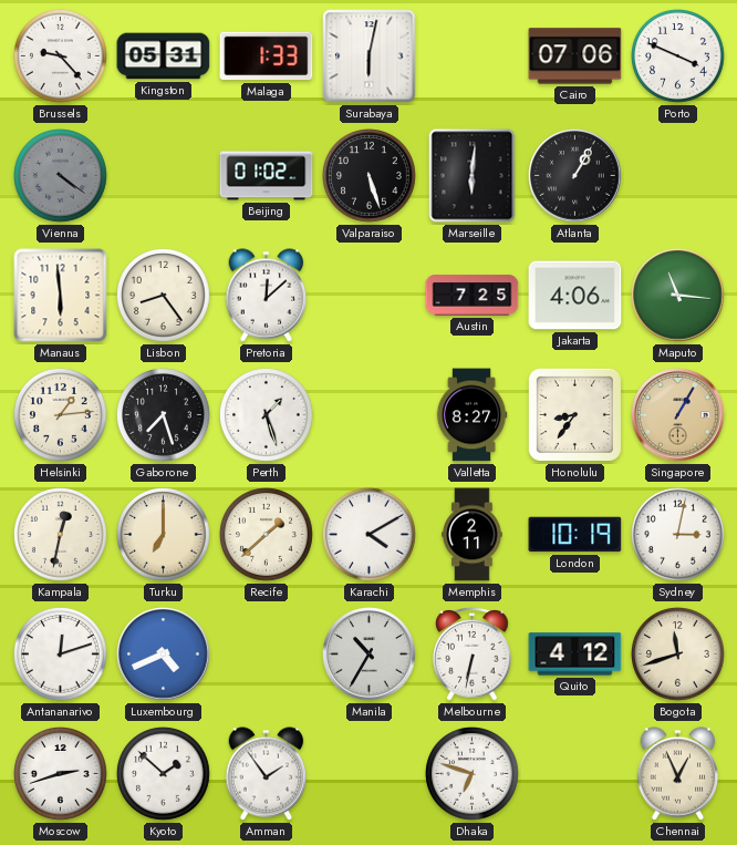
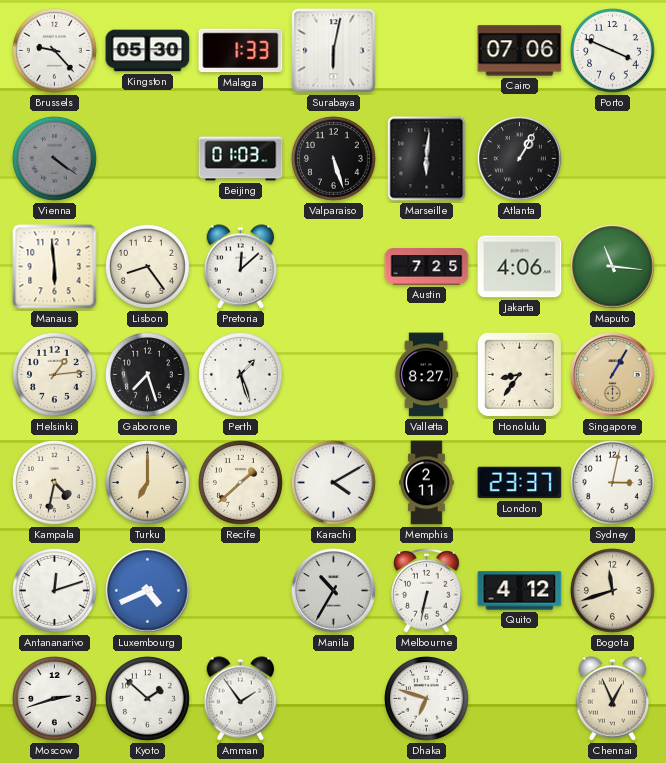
Kingston: 05:31 -> 05:30 (148, 51)
Beijing: 01:02 -> 01:03 (241, 159)
Kampala: 12:32 -> 4:32 (55, 483)
London: 10:19 -> 23:37 (520, 483)
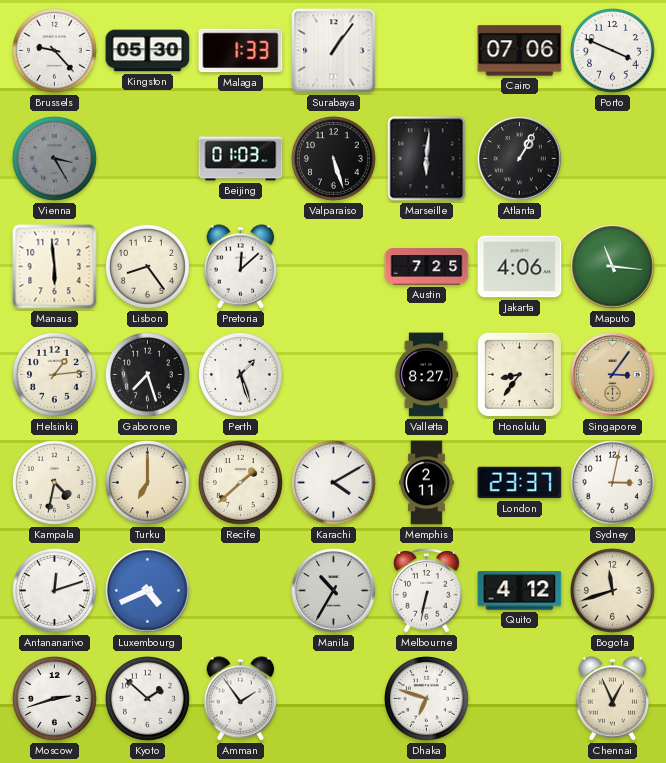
Surabaya: 6:02 -> 1:06 (334, 51)
Vienna: 4:21 -> 3:25 (55, 159)
Singapore: 1:05 -> 3:06 (613, 375)
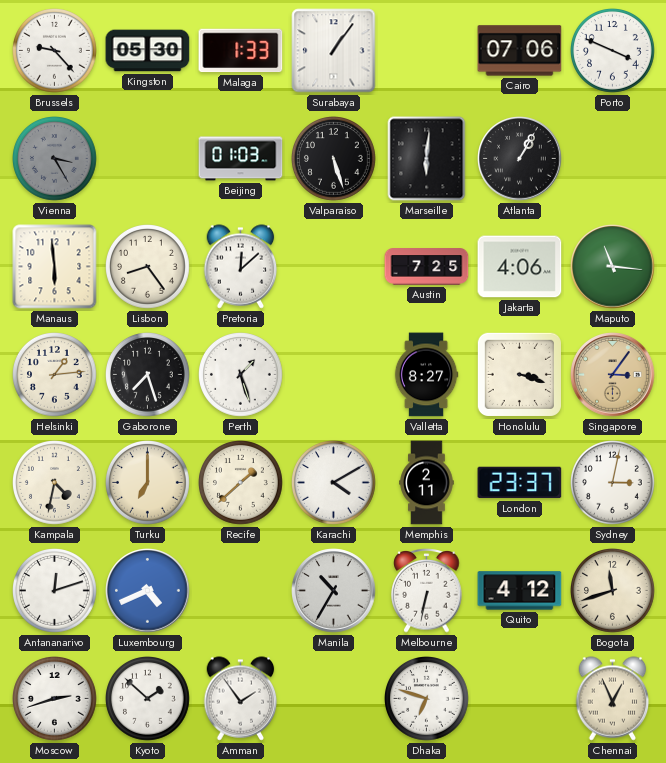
Honolulu: 8:36 -> 3:18 (519, 374)
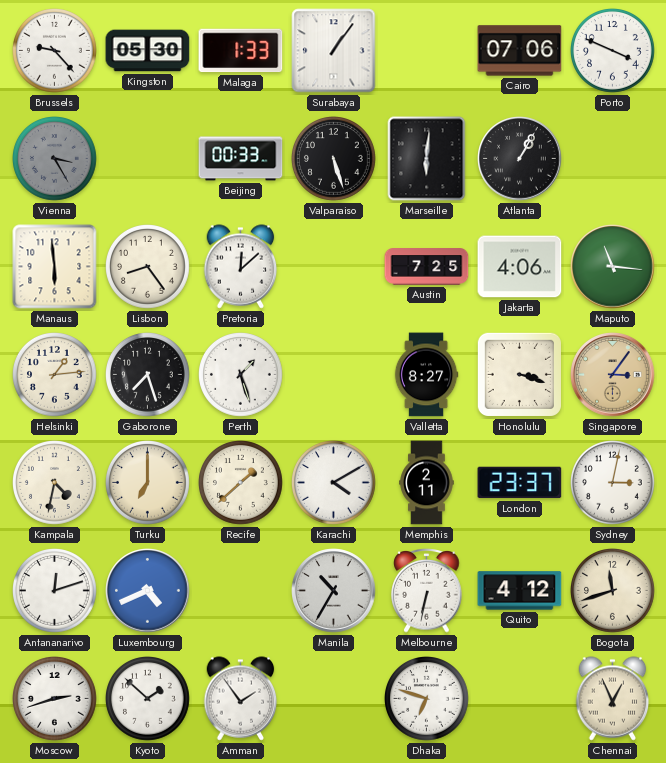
Beijing: 01:03 -> 00:33 (241, 159)
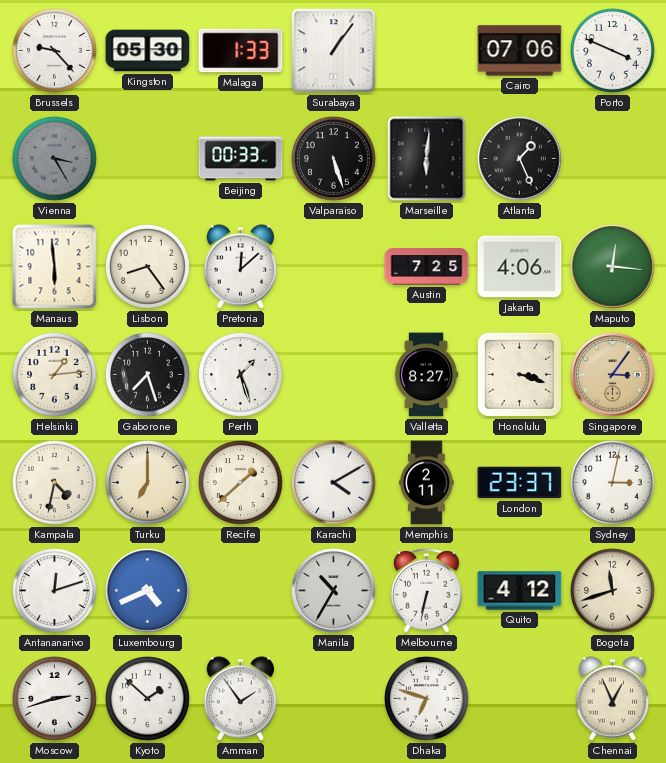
Atlanta: 1:05 -> 1:26 (520, 159)
Maputo: 11:16 -> 12:16 (613, 267)
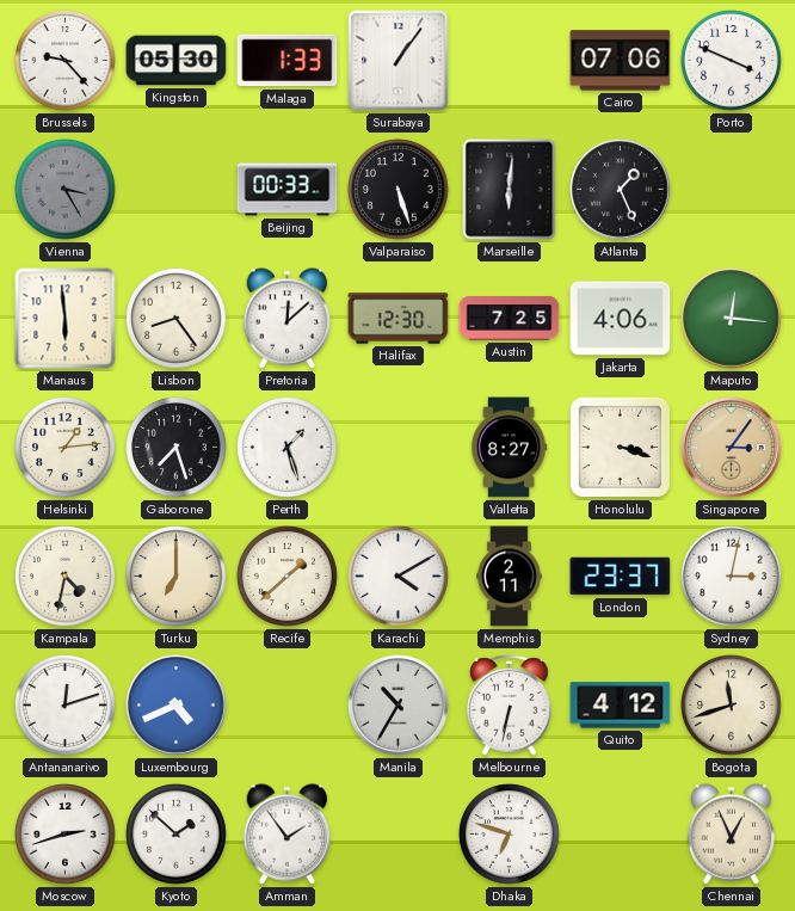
Halifax: none -> 12:30 (399, 319)
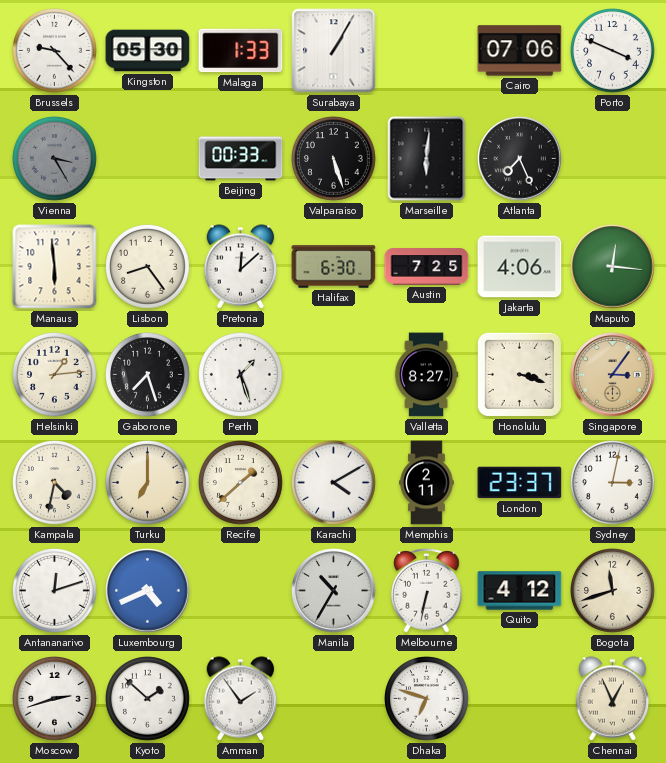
Surabaya: 1:06 -> 1:05 (334, 51)
Atlanta: 1:26 -> 7:26 (520, 159)
Halifax: 12:30 -> 6:30 (334, 267)
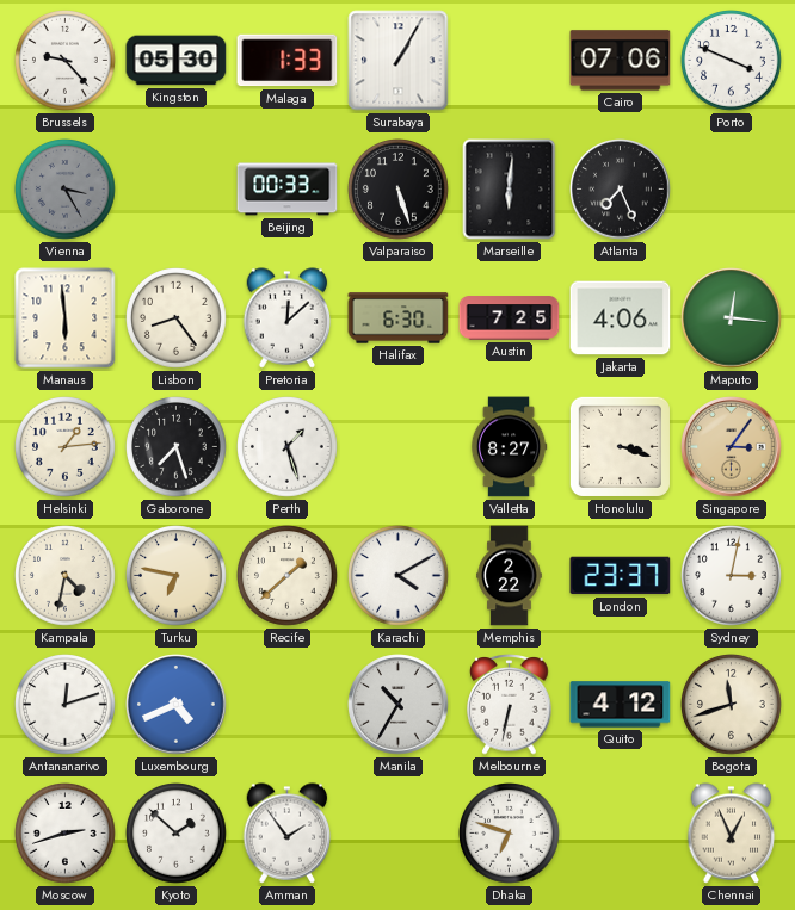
Turku: 7:00 -> 6:47 (177, 576)
Memphis: 2:11 -> 2:22 (510, 576)
